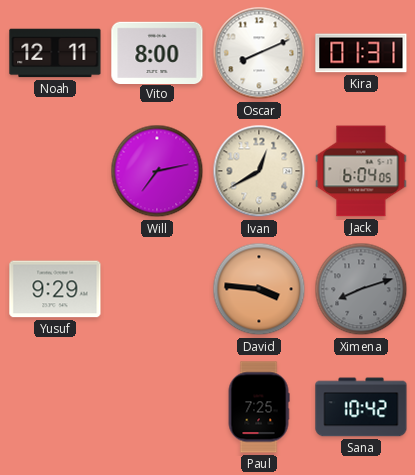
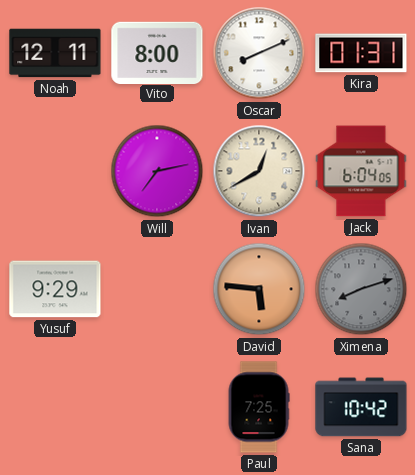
David: 3:46 -> 5:46 (259, 289)
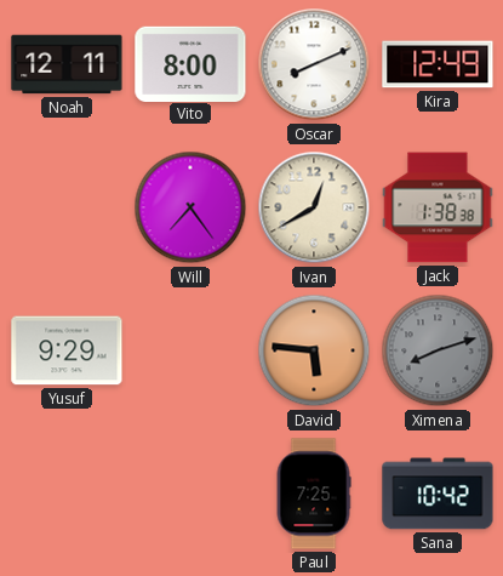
Kira: 01:31 -> 12:49 (438, 64)
Will: 7:13 -> 7:24 (190, 207)
Jack: 6:04 -> 1:38 (438, 207)
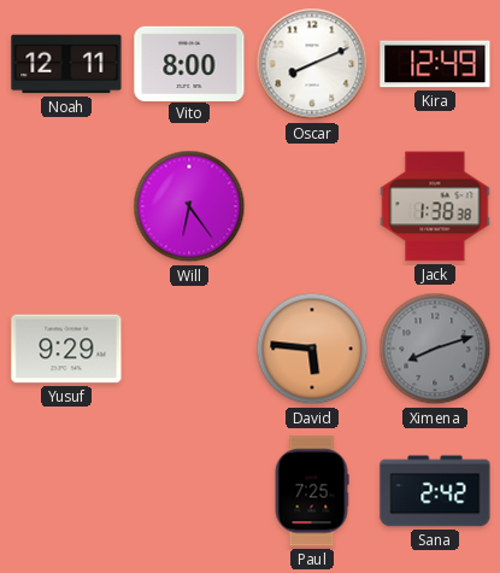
Will: 7:24 -> 6:24 (189, 206)
Ivan: 12:40 -> none (314, 207)
Sana: 10:42 -> 2:42 (435, 491)
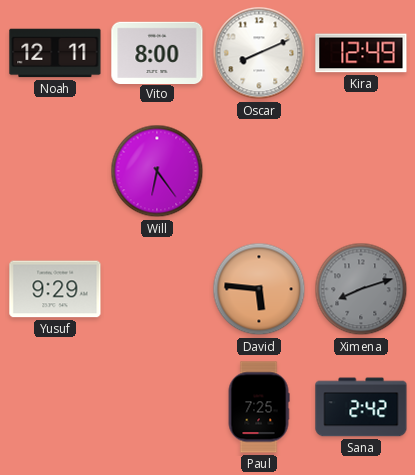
Jack: 1:38 -> none (435, 206)
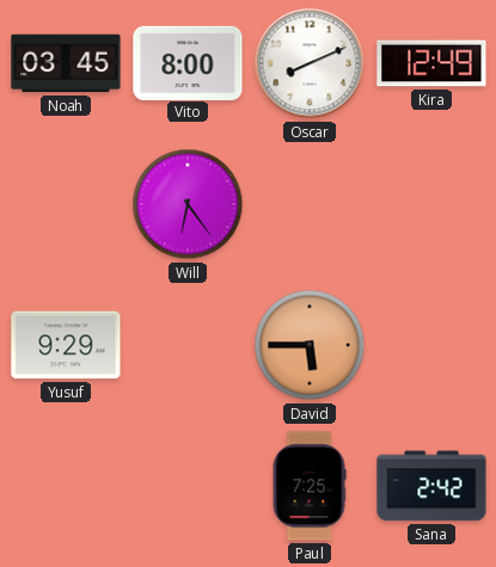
Noah: 12:11 -> 03:45 (66, 63)
David: 5:46 -> 5:45 (310, 345)
Ximena: 8:12 -> none (361, 289)
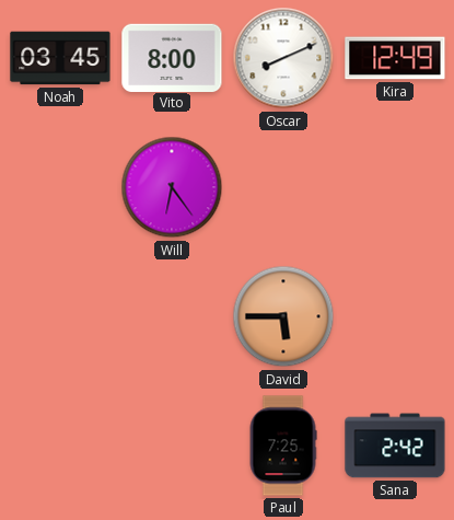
Yusuf: 9:29 -> none (66, 345)
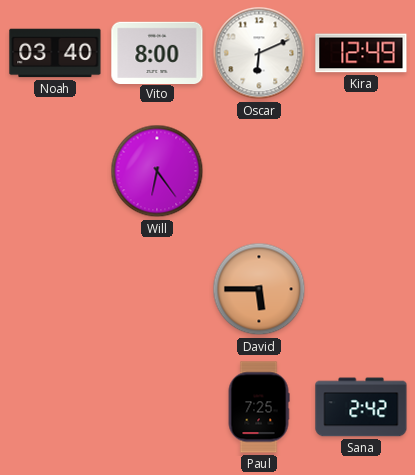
Noah: 03:45 -> 03:40 (55, 53)
Oscar: 8:11 -> 6:11 (259, 53)
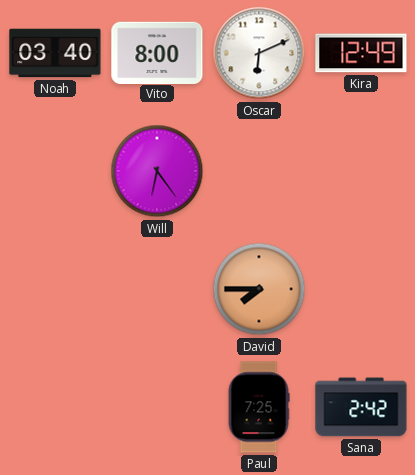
David: 5:45 -> 7:45 (259, 289)
